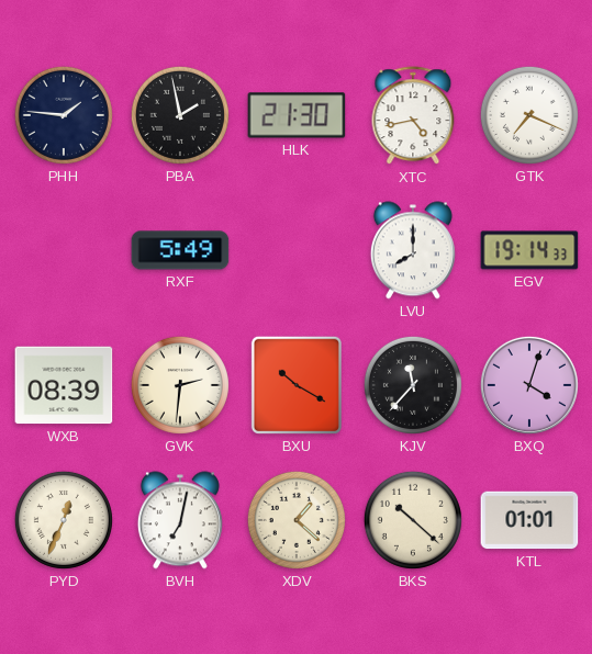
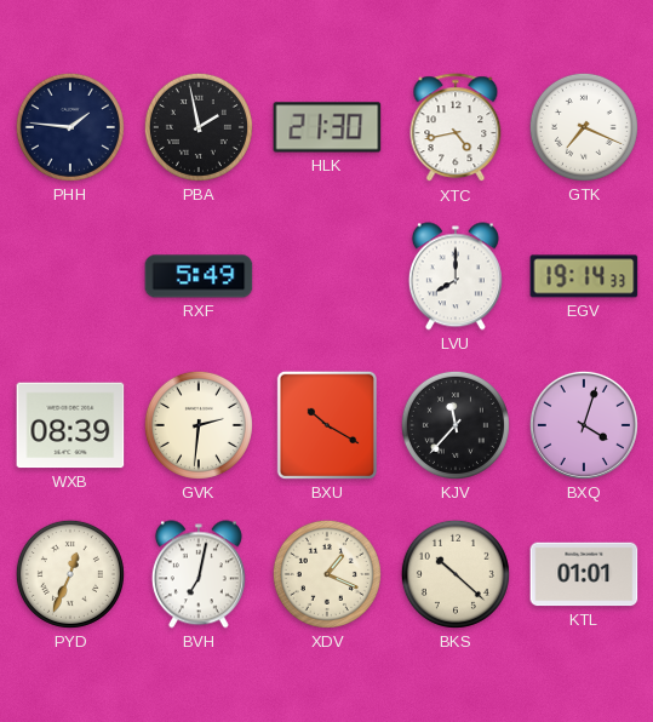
XDV: 1:22 -> 1:19 (327, 574)
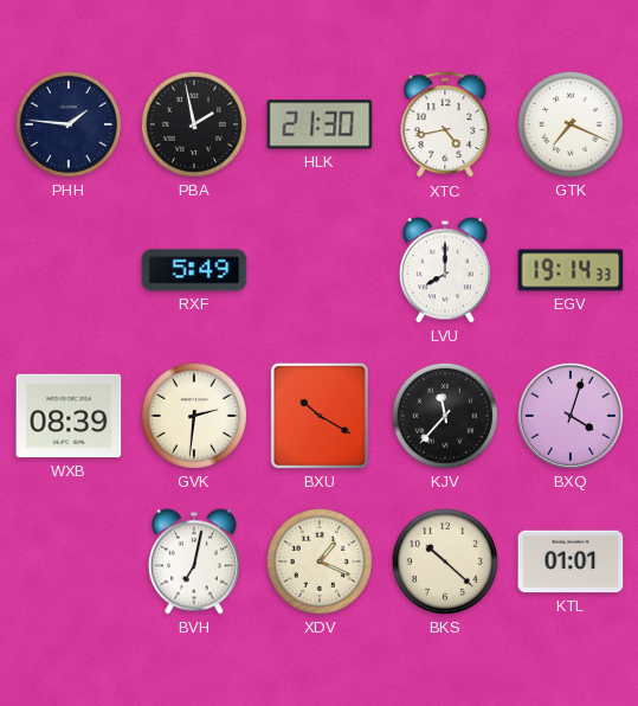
PYD: 12:34 -> none (70, 574)
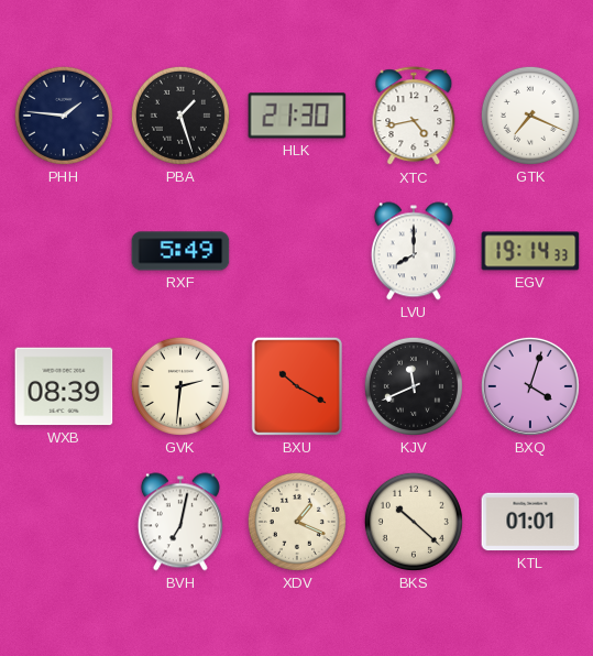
PBA: 1:58 -> 1:27 (180, 116)
KJV: 11:37 -> 11:41 (414, 386)
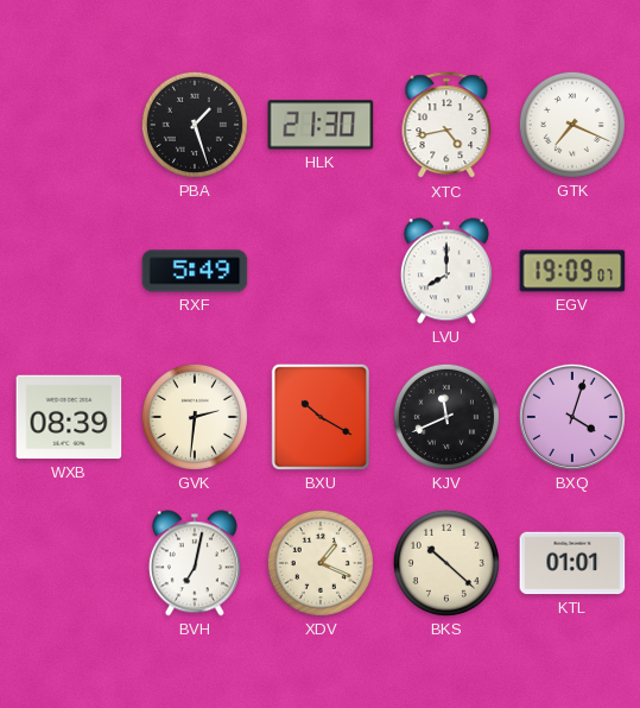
PHH: 1:46 -> none (64, 116)
EGV: 19:14 -> 19:09 (572, 271)
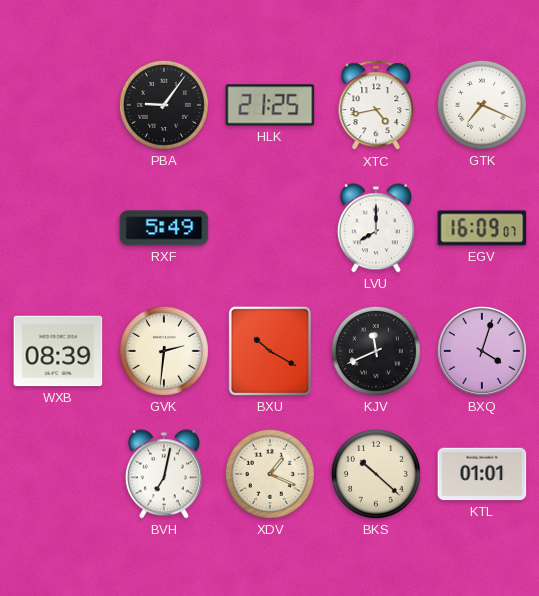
PBA: 1:27 -> 9:06 (164, 105)
HLK: 21:30 -> 21:25 (270, 105)
EGV: 19:09 -> 16:09 (482, 228)
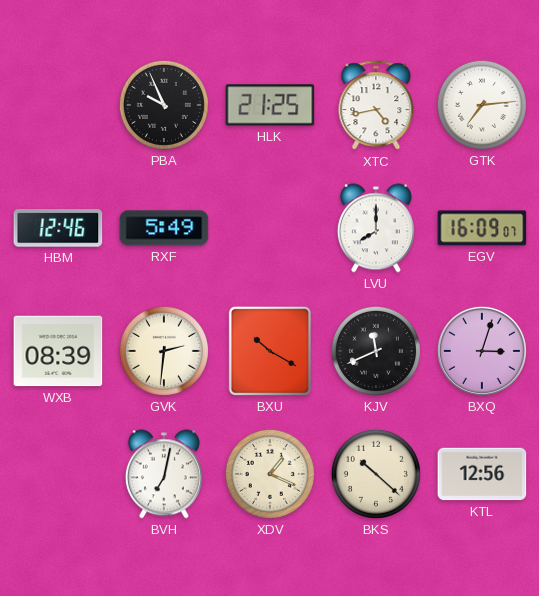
PBA: 9:06 -> 9:56 (164, 105)
GTK: 7:19 -> 7:14 (482, 105)
HBM: none -> 12:46 (58, 228)
BXQ: 4:03 -> 3:03 (482, 351)
KTL: 01:01 -> 12:56 (482, 474)
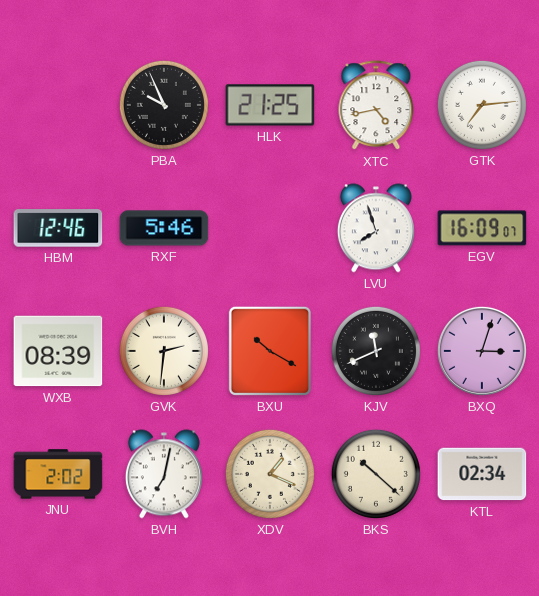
RXF: 5:49 -> 5:46 (164, 228)
LVU: 8:00 -> 7:57 (376, 228)
JNU: none -> 2:02 (58, 474)
KTL: 12:56 -> 02:34 (482, 474)
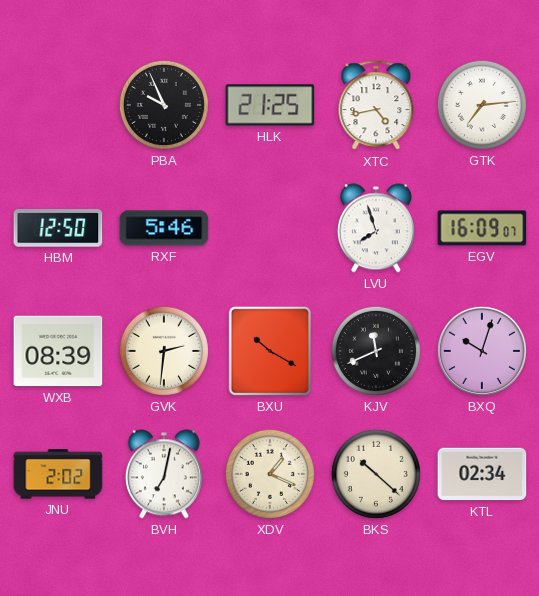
HBM: 12:46 -> 12:50 (58, 228)
BXQ: 3:03 -> 10:03 (482, 351)
